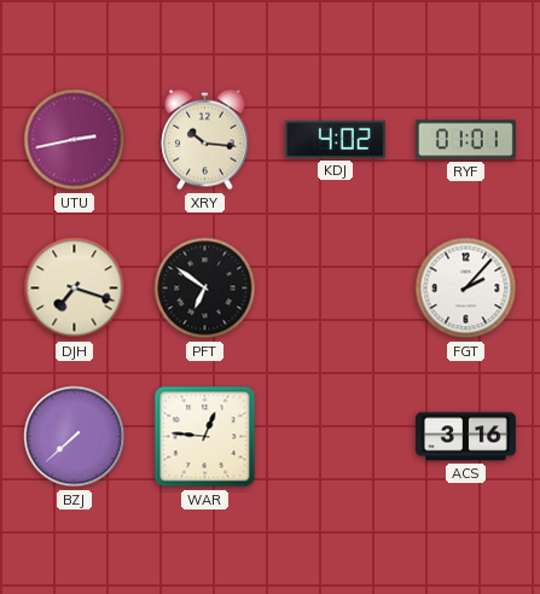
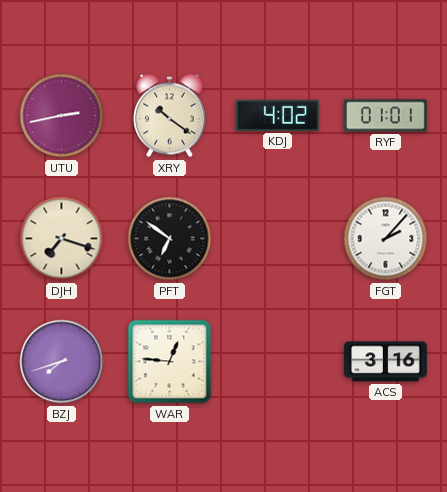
XRY: 10:16 -> 10:21 (170, 116)
BZJ: 7:38 -> 7:42 (62, 362)
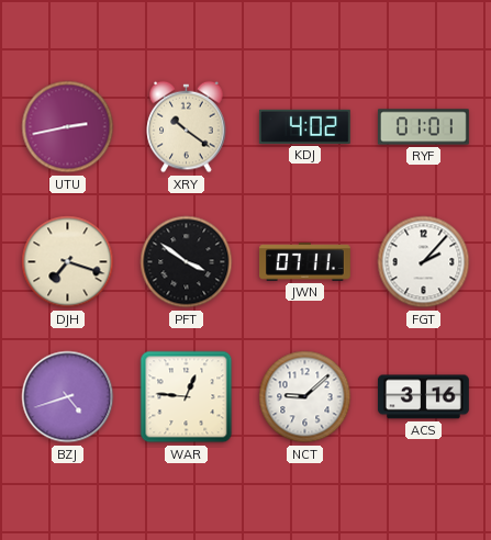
PFT: 6:51 -> 3:51 (187, 262)
JWN: none -> 07:11 (305, 262)
BZJ: 7:42 -> 4:42 (68, 397)
NCT: none -> 9:08 (305, 397)
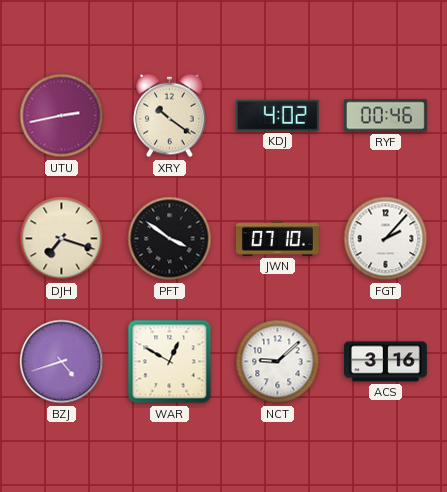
RYF: 01:01 -> 00:46 (385, 116)
JWN: 07:11 -> 07:10 (278, 239)
WAR: 12:46 -> 12:50 (170, 362)
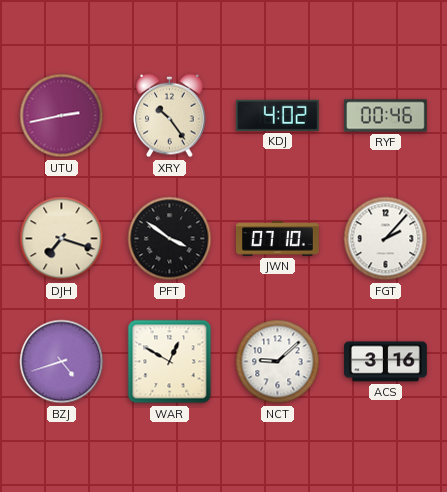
XRY: 10:21 -> 10:24 (170, 116)
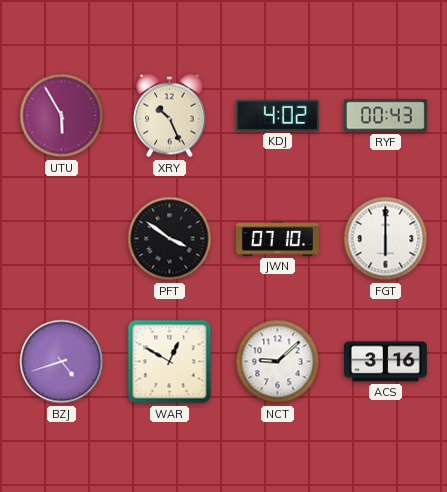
UTU: 2:43 -> 5:55 (62, 116)
XRY: 10:24 -> 10:26 (170, 116)
RYF: 00:46 -> 00:43 (385, 116)
DJH: 7:18 -> none (62, 239)
FGT: 2:07 -> 6:00 (386, 239)
